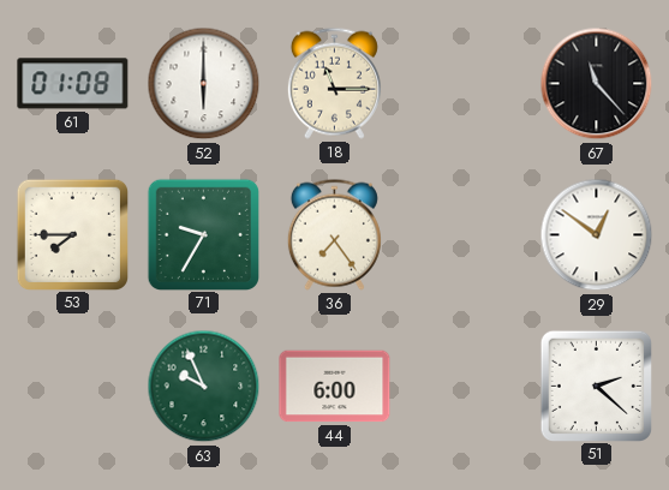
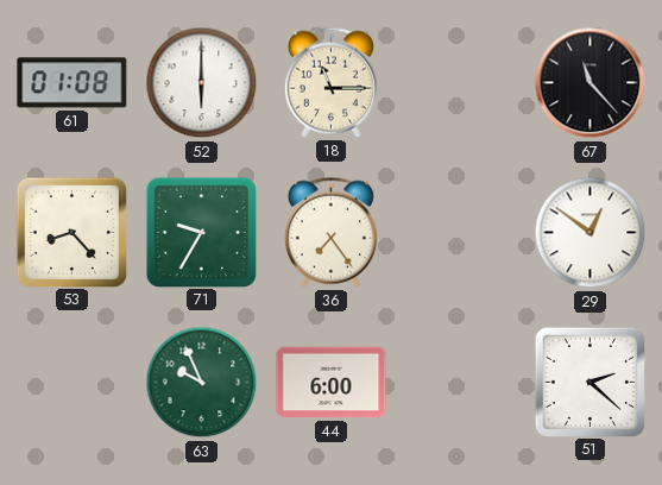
53: 7:45 -> 8:23 (71, 232)
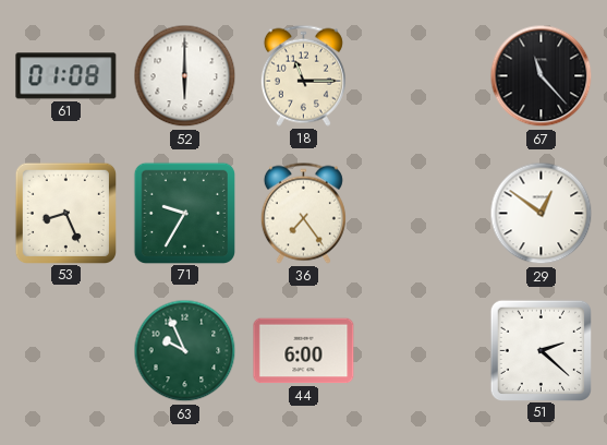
53: 8:23 -> 8:26 (65, 213)
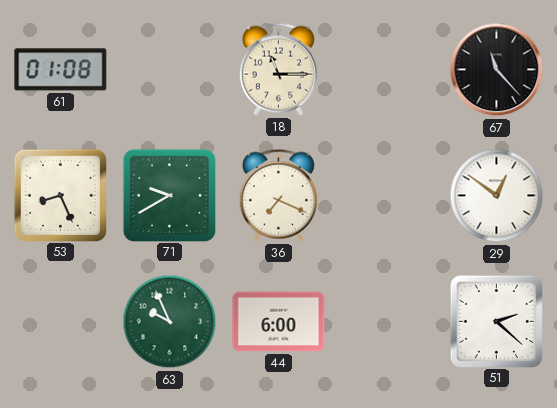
52: 6:00 -> none (185, 76)
71: 9:35 -> 9:40 (169, 195)
36: 7:24 -> 7:19 (278, 195)
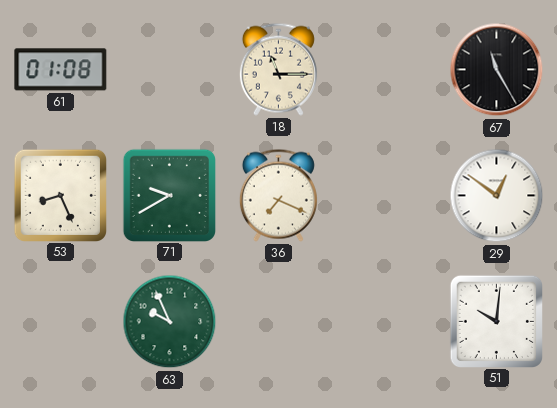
67: 11:23 -> 11:25 (497, 70)
44: 6:00 -> none (279, 322)
51: 2:22 -> 10:01 (496, 321)
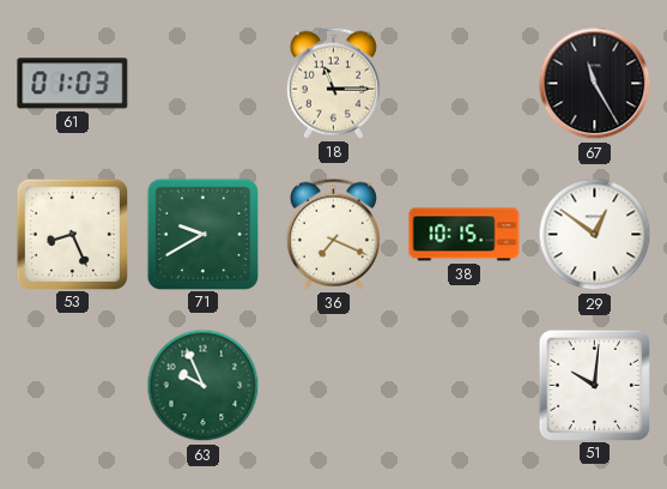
61: 01:08 -> 01:03 (73, 84)
38: none -> 10:15 (465, 235)
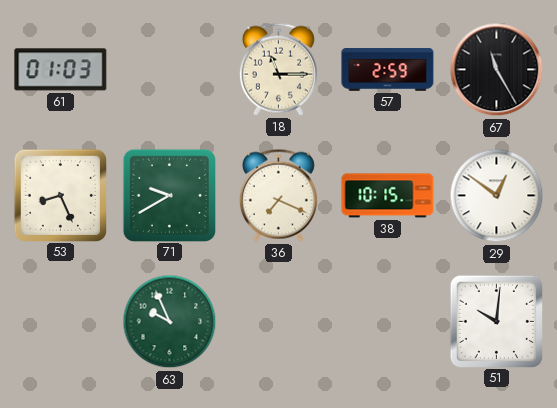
57: none -> 2:59 (388, 70)
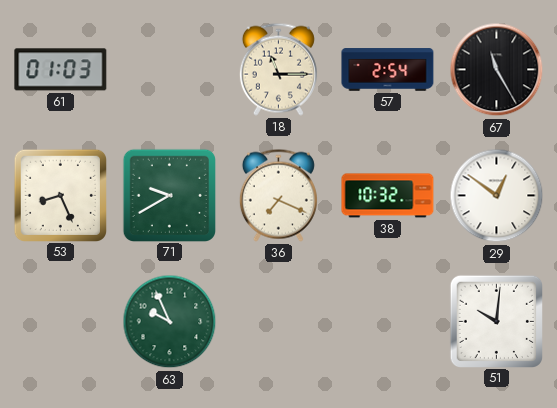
57: 2:59 -> 2:54 (388, 70)
38: 10:15 -> 10:32 (388, 196)
